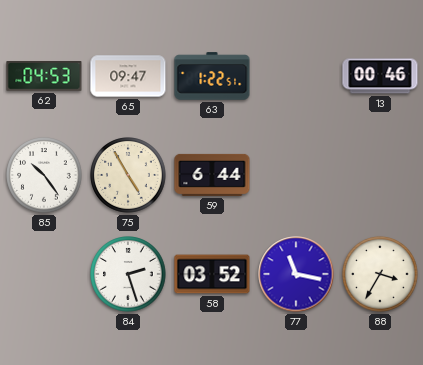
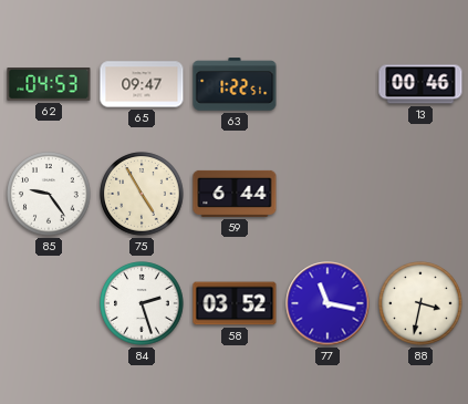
85: 10:24 -> 9:24 (49, 194)
88: 3:35 -> 3:32 (420, 303)
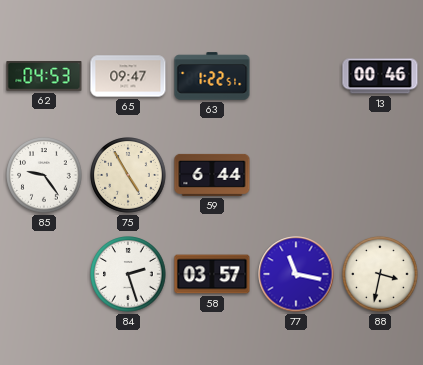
58: 03:52 -> 03:57 (212, 274)
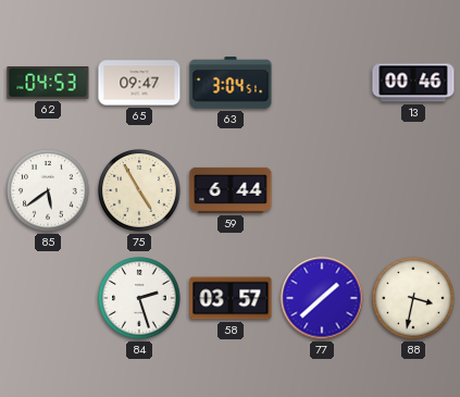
63: 1:22 -> 3:04 (231, 83)
85: 9:24 -> 5:39 (48, 190)
77: 11:17 -> 1:38 (322, 298)
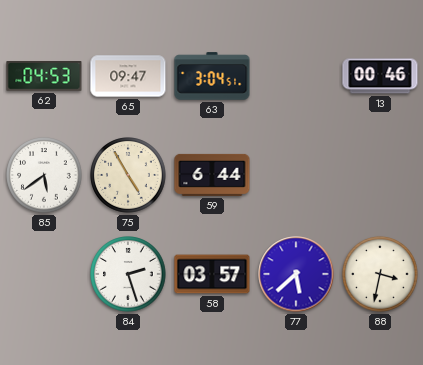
77: 1:38 -> 5:38 (296, 274)
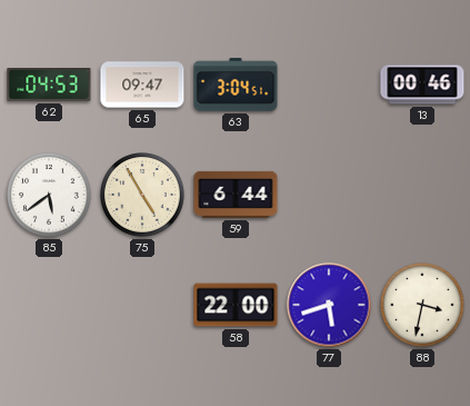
84: 2:27 -> none (128, 274)
58: 03:57 -> 22:00 (236, 305)
77: 5:38 -> 5:42 (329, 305)
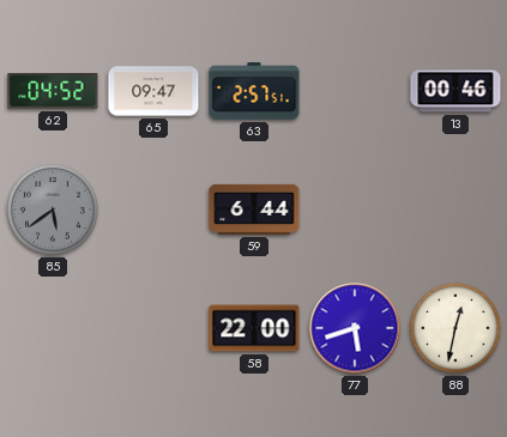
62: 04:53 -> 04:52 (53, 92)
63: 3:04 -> 2:57 (254, 91)
85 dial: white -> grey (53, 210)
75: 4:55 -> none (142, 195)
88: 3:32 -> 12:32 (455, 328)
